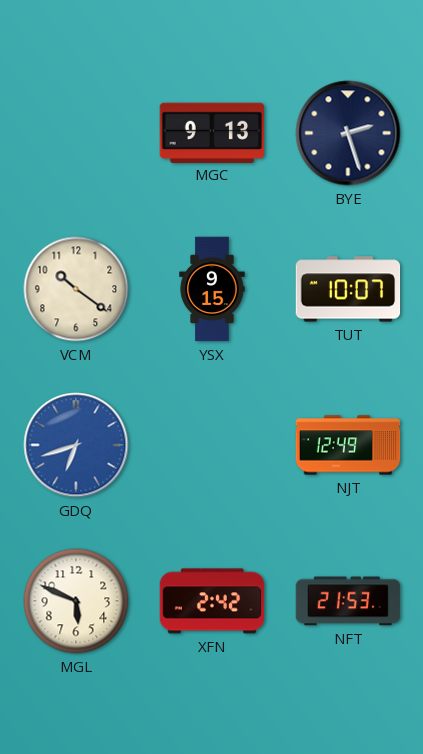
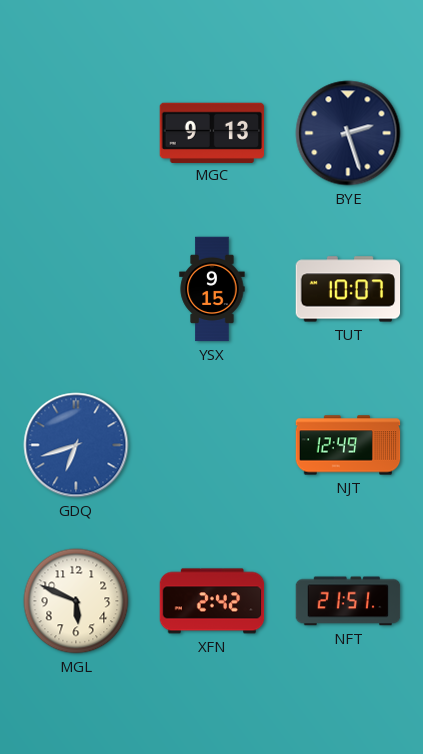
VCM: 10:21 -> none (76, 289)
NFT: 21:53 -> 21:51 (348, 601)
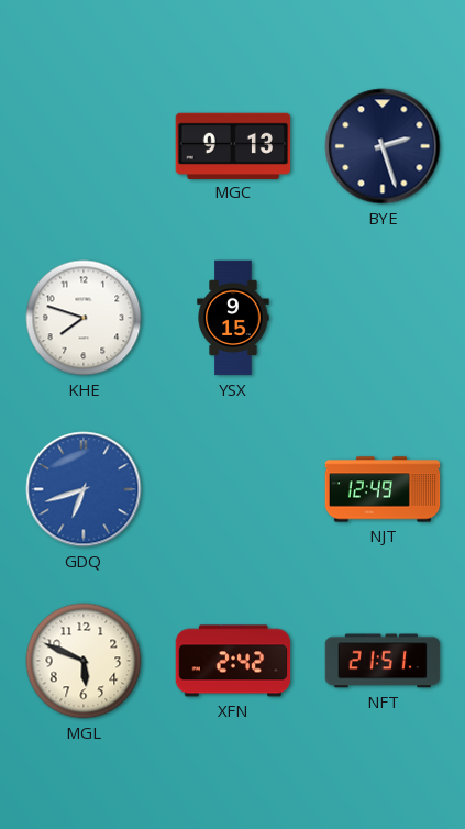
KHE: none -> 7:48 (84, 318)
TUT: 10:07 -> none (348, 289)
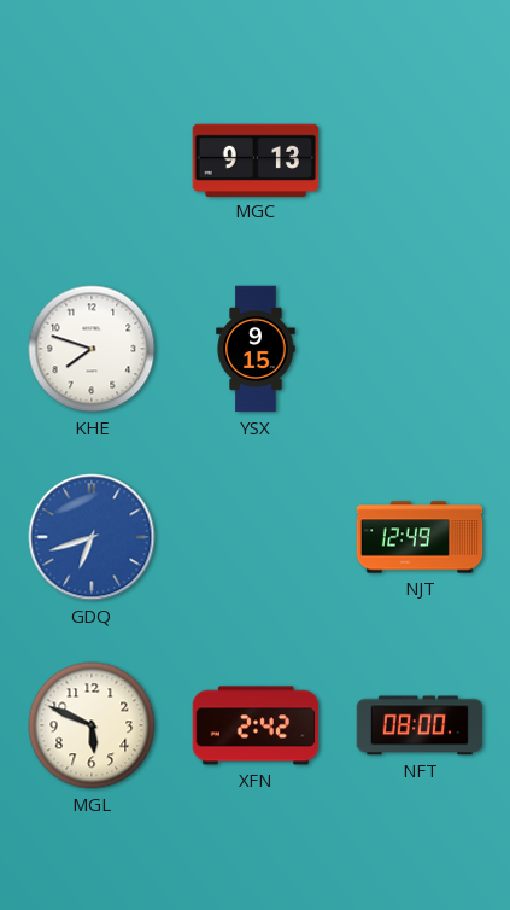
BYE: 2:27 -> none (383, 146)
NFT: 21:51 -> 08:00 (420, 725)
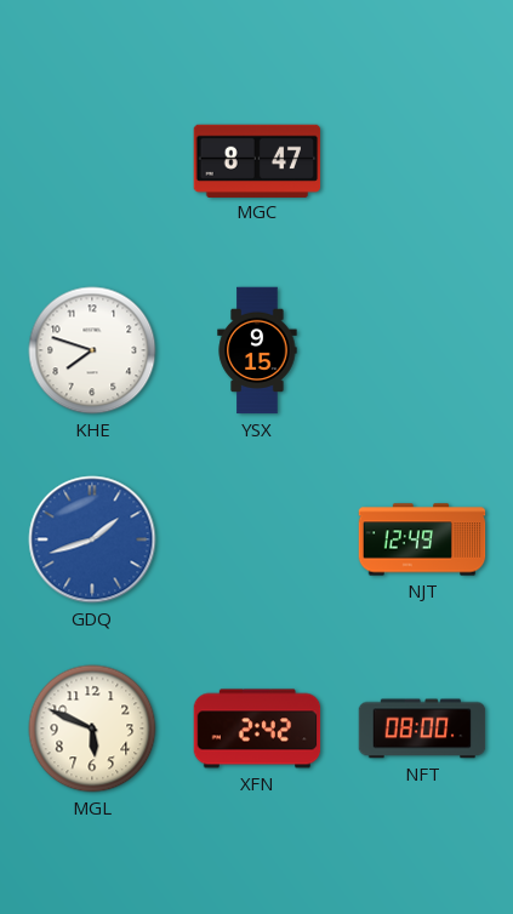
MGC: 9:13 -> 8:47 (257, 160)
GDQ: 6:42 -> 1:42 (92, 539)
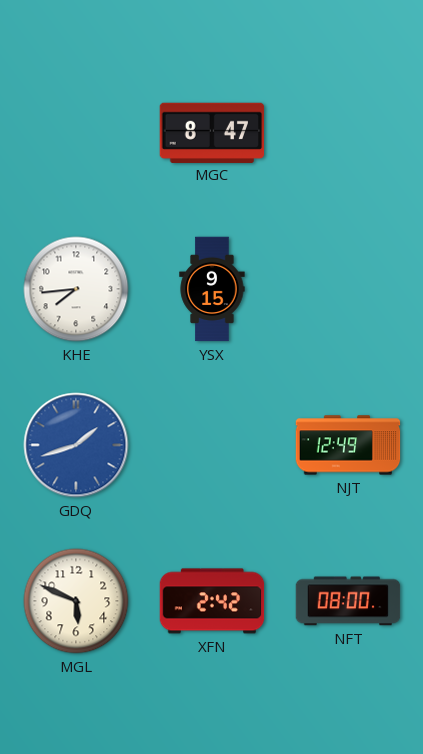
KHE: 7:48 -> 7:44 (76, 289)
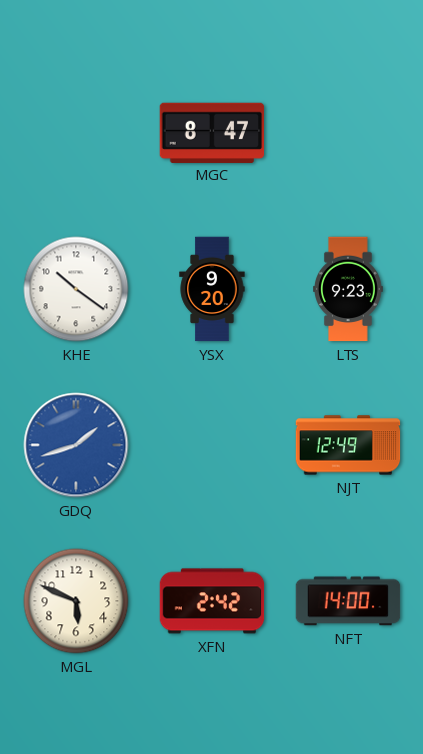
KHE: 7:44 -> 10:21 (76, 289)
YSX: 9:15 -> 9:20 (212, 289)
LTS: none -> 9:23 (348, 289)
NFT: 08:00 -> 14:00 (348, 601)
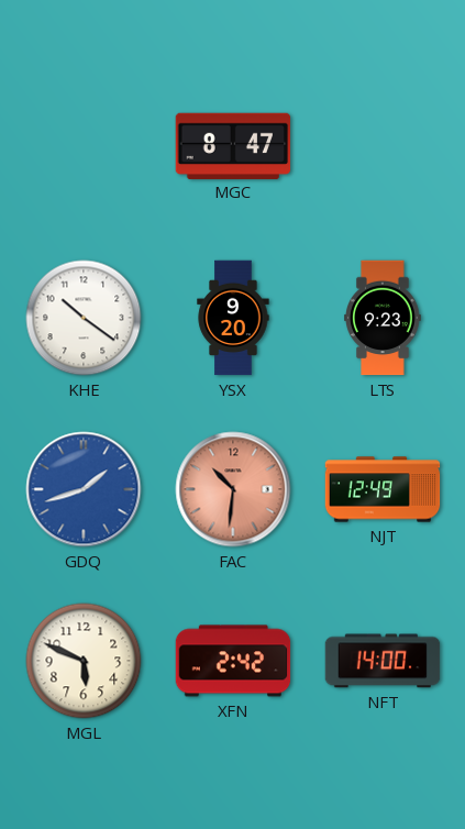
FAC: none -> 10:31 (233, 489)
